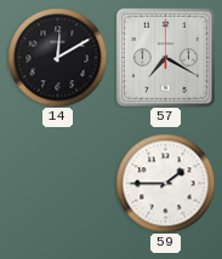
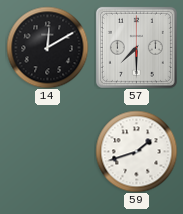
57: 7:20 -> 7:30 (136, 47)
59: 1:45 -> 1:42 (136, 151)
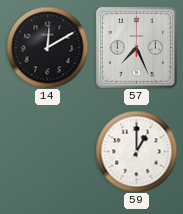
57: 7:30 -> 7:26 (136, 47)
59: 1:42 -> 1:00 (136, 151)
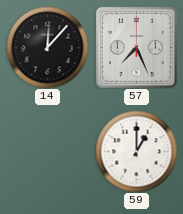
14: 12:10 -> 12:07 (47, 47)
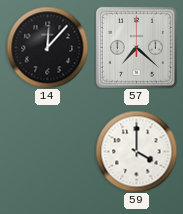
57: 7:26 -> 7:22 (136, 47)
59: 1:00 -> 4:00 (136, 151)
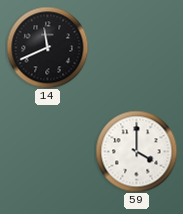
14: 12:07 -> 11:41 (47, 47)
57: 7:22 -> none (136, 47)
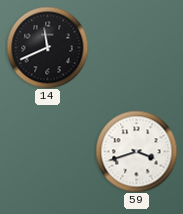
59: 4:00 -> 3:42 (136, 151)
